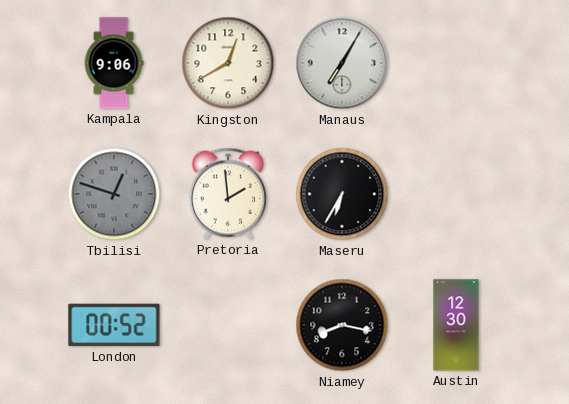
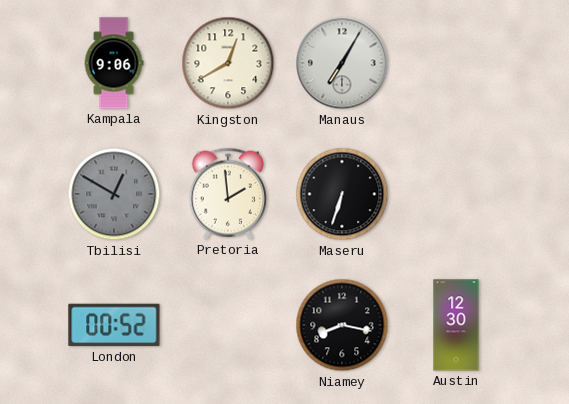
Tbilisi: 12:48 -> 12:50 (114, 194)
Maseru: 6:35 -> 6:33 (342, 194)
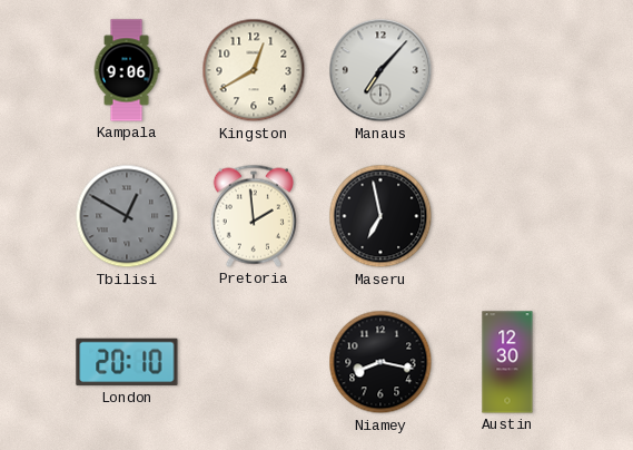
Manaus: 7:05 -> 7:07 (380, 70)
Maseru: 6:33 -> 6:58 (380, 216)
London: 00:52 -> 20:10 (127, 362)
